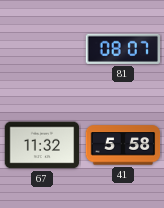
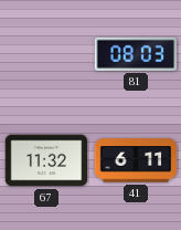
81: 08:07 -> 08:03 (135, 54)
41: 5:58 -> 6:11 (136, 160)
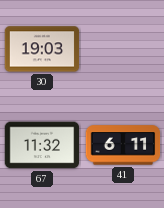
30: none -> 19:03 (42, 49)
81: 08:03 -> none (135, 54)
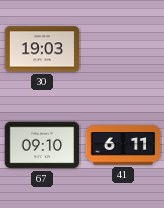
67: 11:32 -> 09:10 (42, 145)
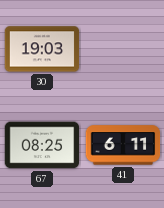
67: 09:10 -> 08:25 (42, 145)
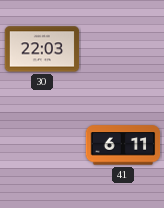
30: 19:03 -> 22:03 (42, 49)
67: 08:25 -> none (42, 145)
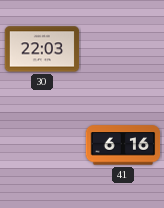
41: 6:11 -> 6:16 (123, 145)
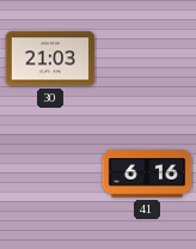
30: 22:03 -> 21:03 (50, 59)
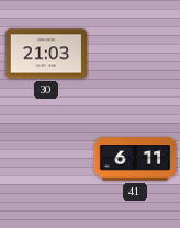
41: 6:16 -> 6:11 (135, 159)
